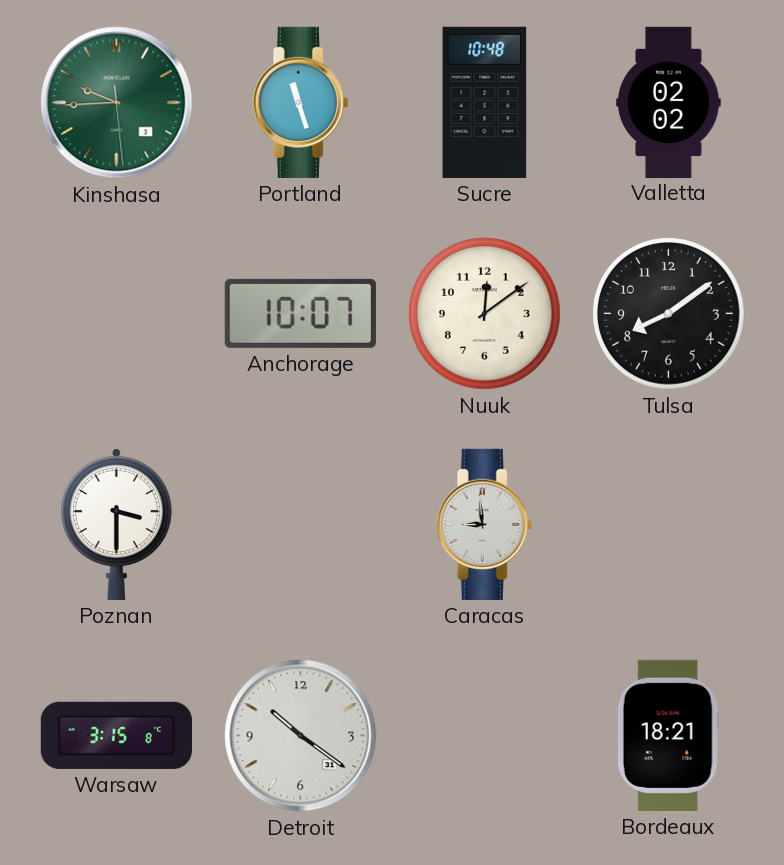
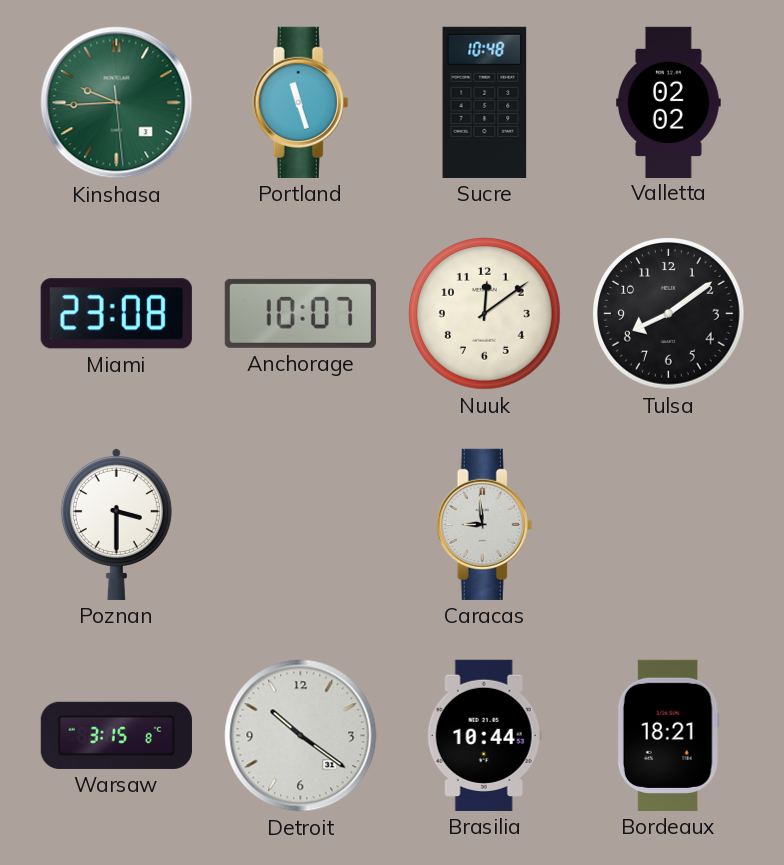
Miami: none -> 23:08 (116, 314)
Brasilia: none -> 10:44 (484, 735)
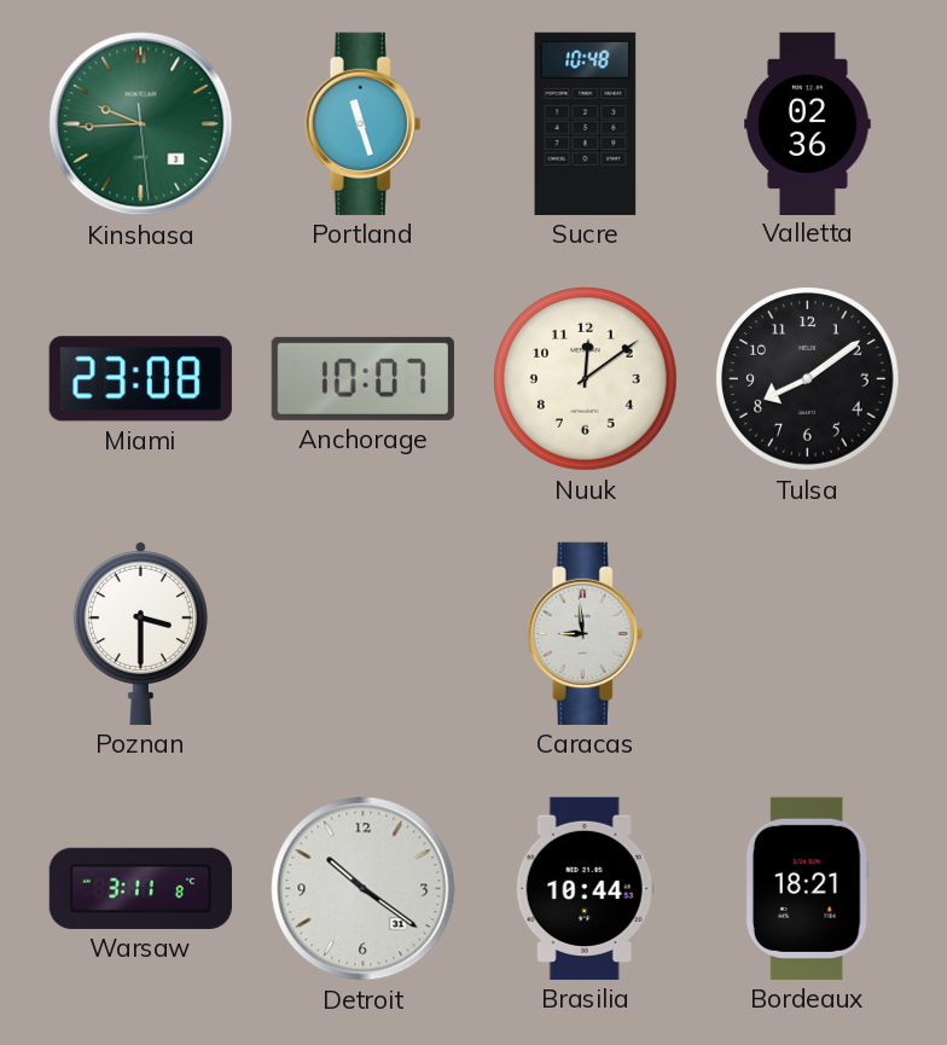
Valletta: 02:02 -> 02:36 (808, 123)
Warsaw: 3:15 -> 3:11 (140, 888)
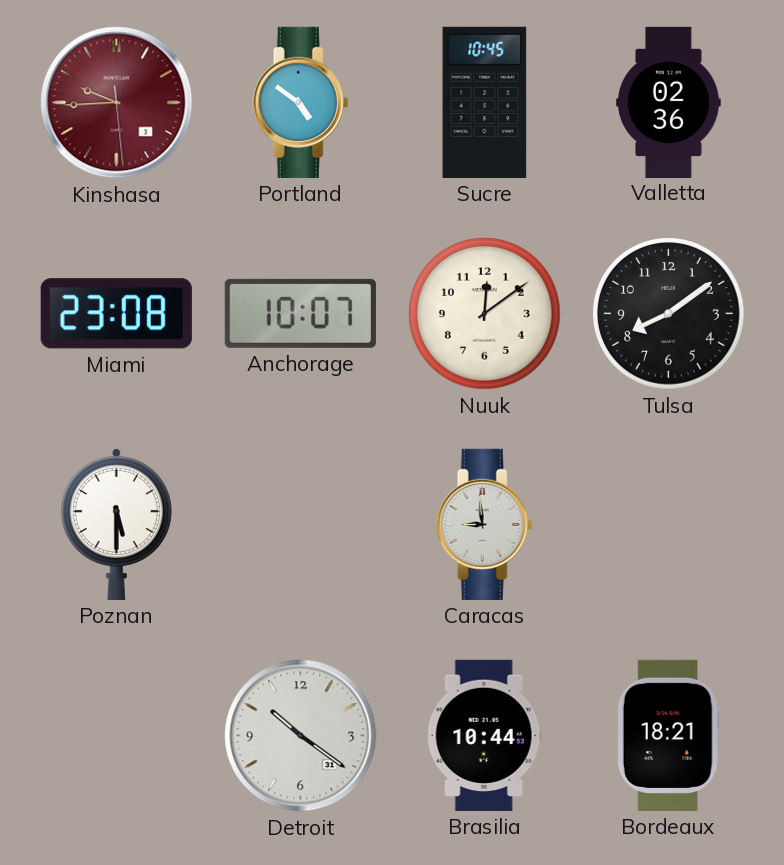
Kinshasa dial: green -> burgundy (117, 103)
Portland: 11:27 -> 4:51 (301, 102)
Sucre: 10:48 -> 10:45 (485, 102)
Poznan: 3:30 -> 5:30 (116, 524)
Warsaw: 3:11 -> none (140, 888)
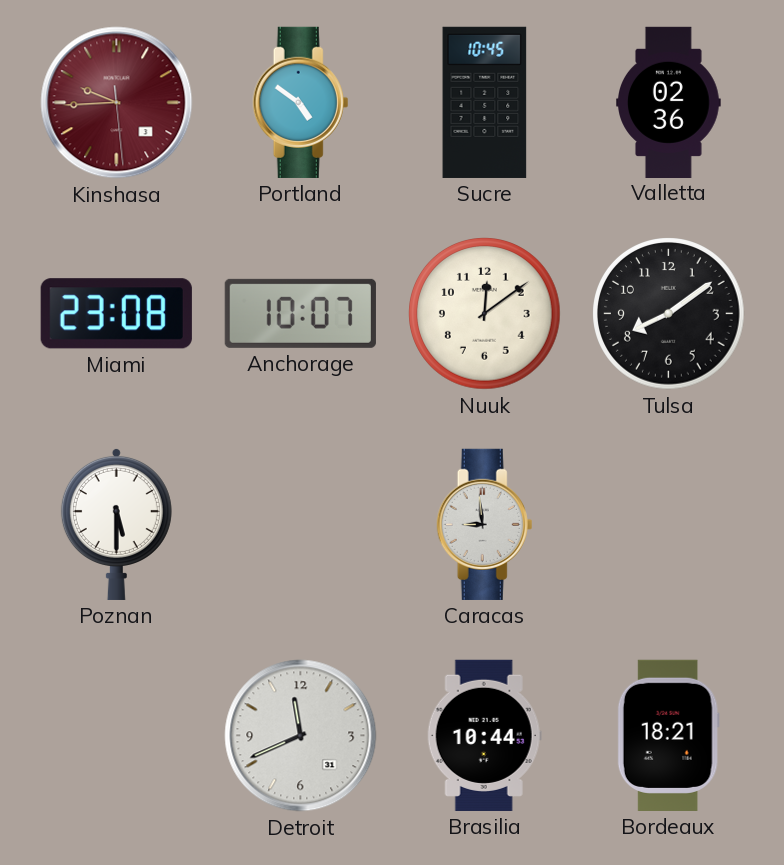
Detroit: 10:21 -> 11:41 (301, 736)
